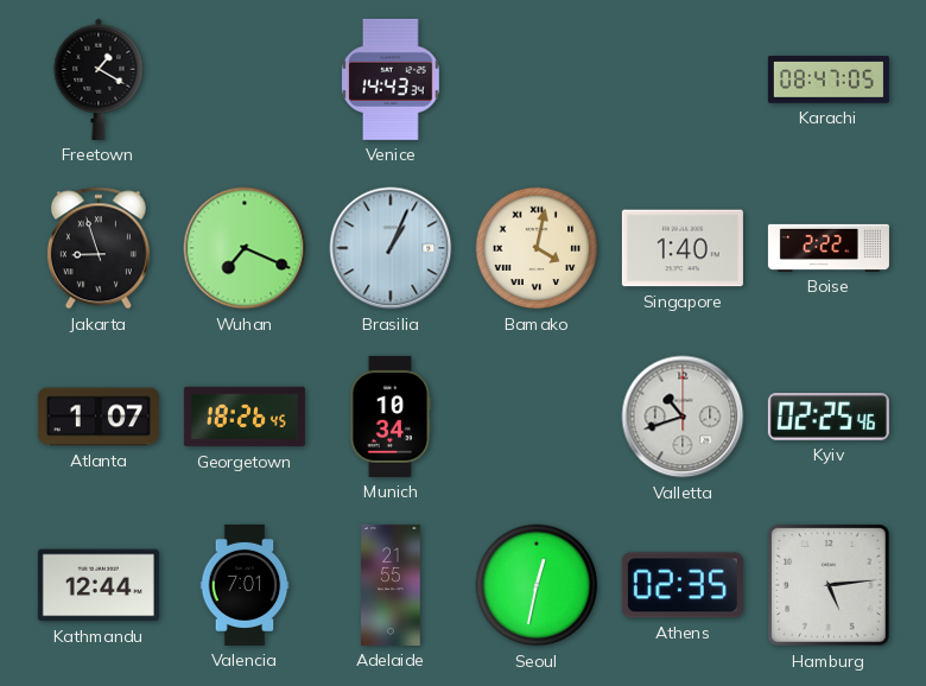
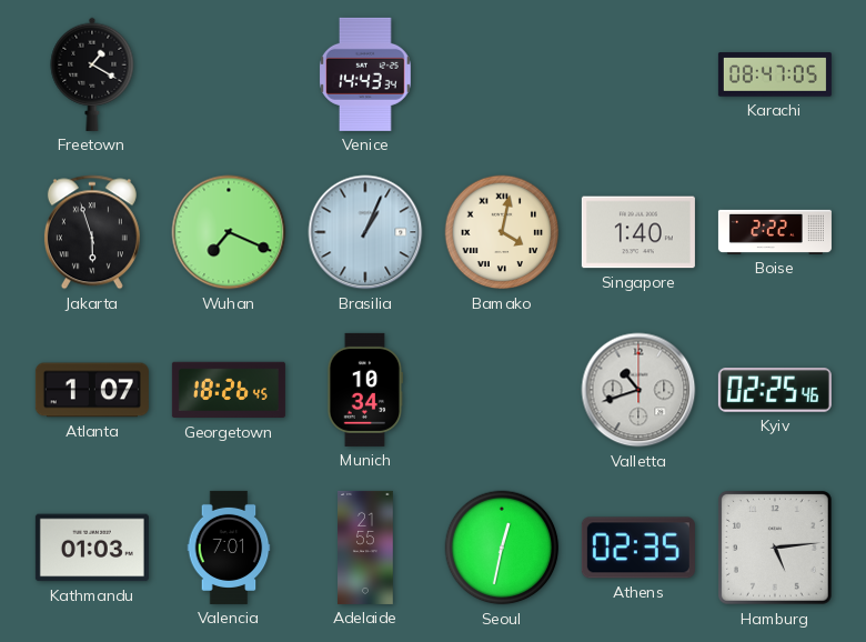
Jakarta: 8:57 -> 5:57 (92, 232)
Kathmandu: 12:44 -> 01:03 (92, 548)
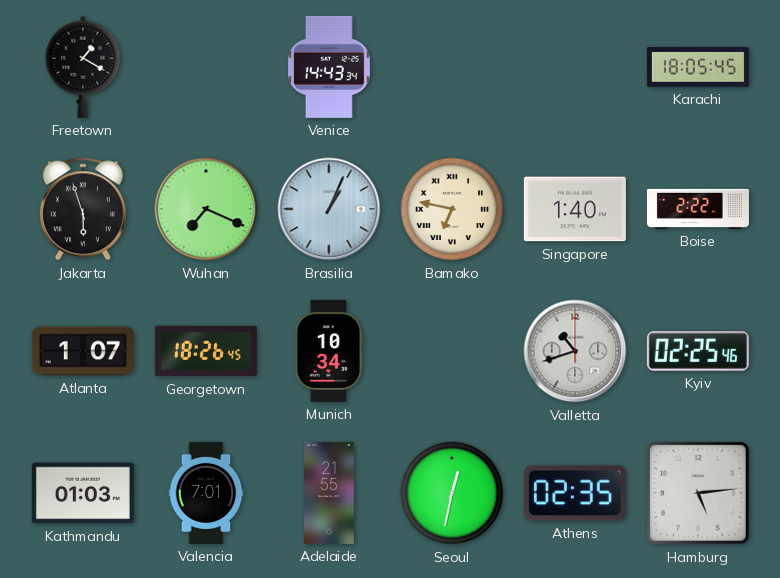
Karachi: 08:47 -> 18:05 (698, 67)
Bamako: 4:02 -> 6:47 (452, 209)
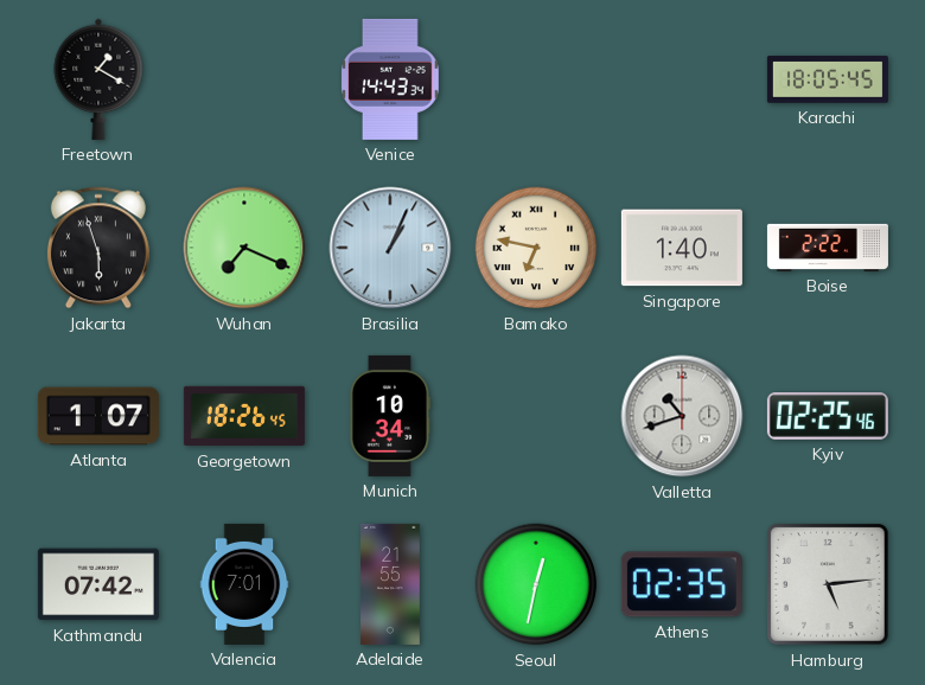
Kathmandu: 01:03 -> 07:42 (98, 584)
